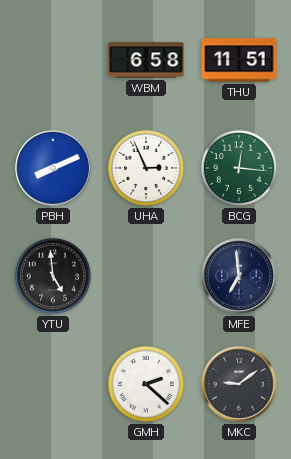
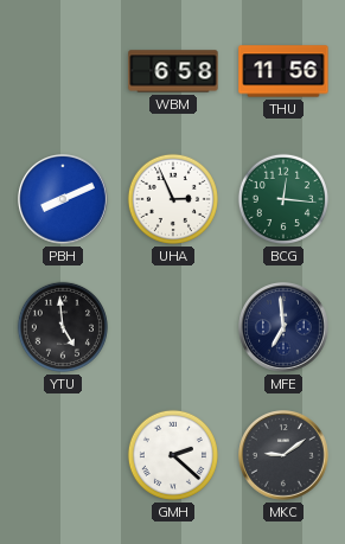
THU: 11:51 -> 11:56 (283, 71)
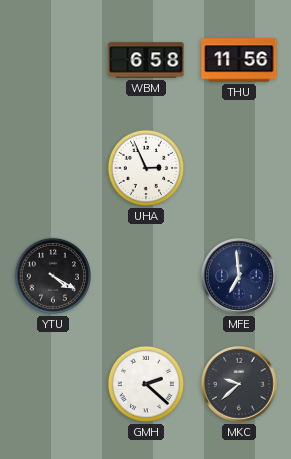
PBH: 8:11 -> none (64, 200)
BCG: 12:16 -> none (282, 199)
YTU: 4:59 -> 4:20 (52, 276)
MKC: 9:09 -> 9:38 (240, 385)
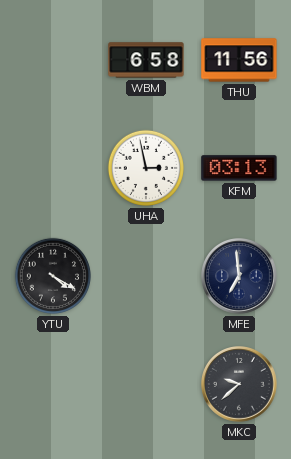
UHA: 2:56 -> 2:58 (145, 168)
KFM: none -> 03:13 (239, 168)
GMH: 2:22 -> none (145, 384)
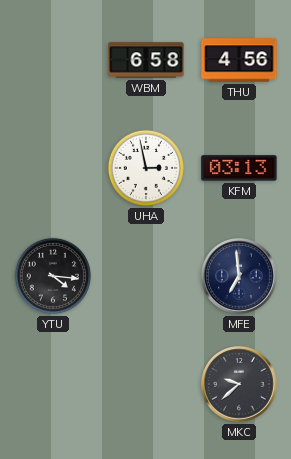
THU: 11:56 -> 4:56 (239, 60)
YTU: 4:20 -> 4:16 (52, 276)
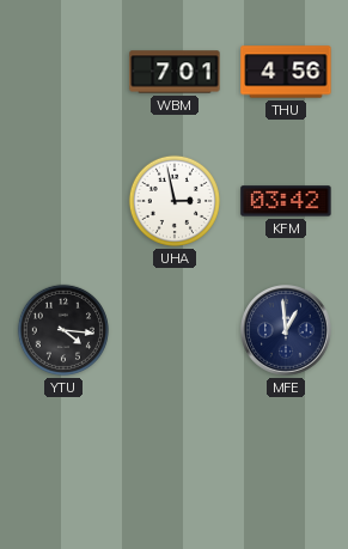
WBM: 6:58 -> 7:01 (175, 72)
KFM: 03:13 -> 03:42 (286, 201)
MFE: 6:59 -> 12:59 (287, 331)
MKC: 9:38 -> none (240, 385)
